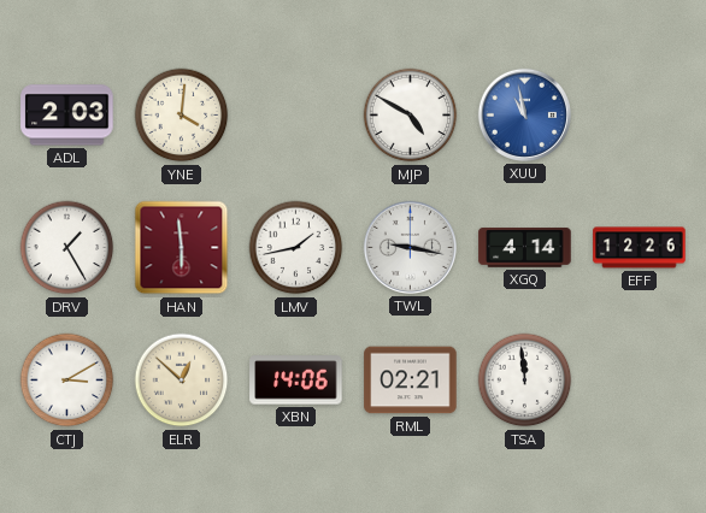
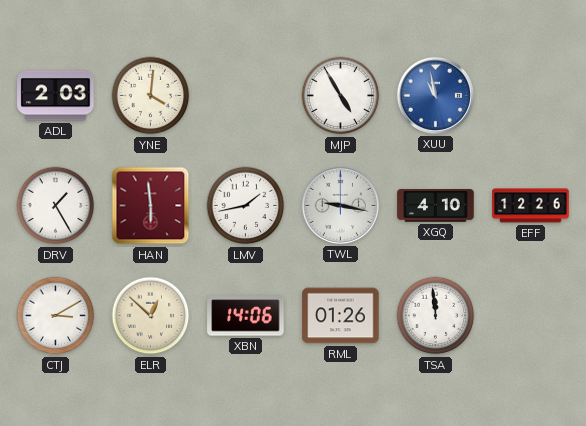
MJP: 4:50 -> 4:55 (341, 96)
XGQ: 4:14 -> 4:10 (436, 206)
RML: 02:21 -> 01:26 (341, 316)
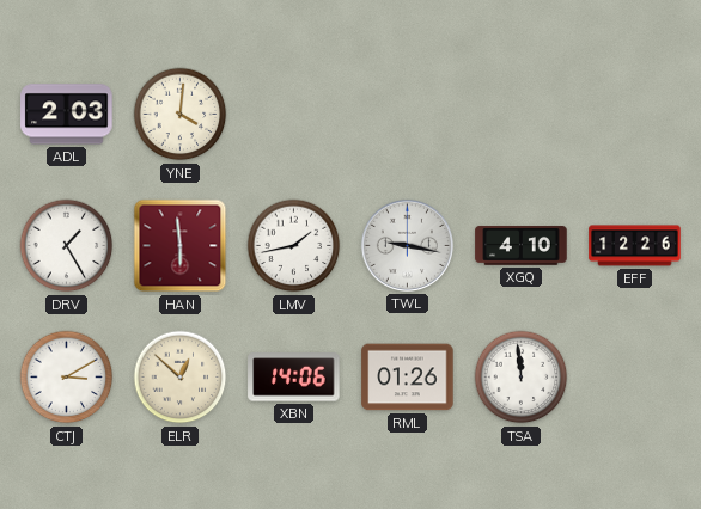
MJP: 4:55 -> none (341, 96)
XUU: 10:58 -> none (435, 95)
